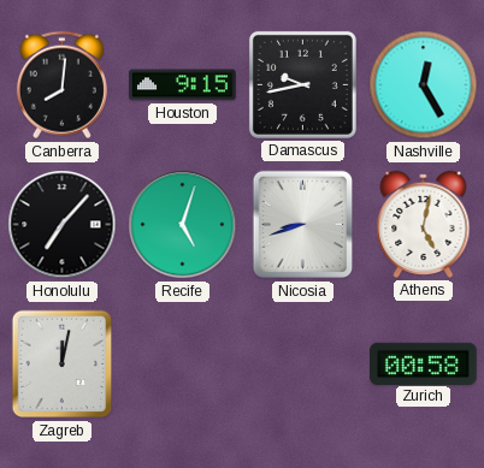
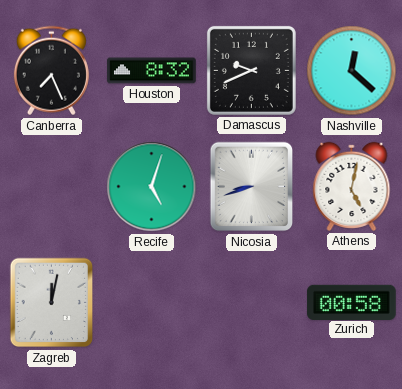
Canberra: 8:01 -> 7:26 (51, 71)
Houston: 9:15 -> 8:32 (152, 71)
Damascus: 9:43 -> 9:41 (251, 70)
Nashville: 12:25 -> 12:22 (352, 71)
Honolulu: 7:07 -> none (63, 225)
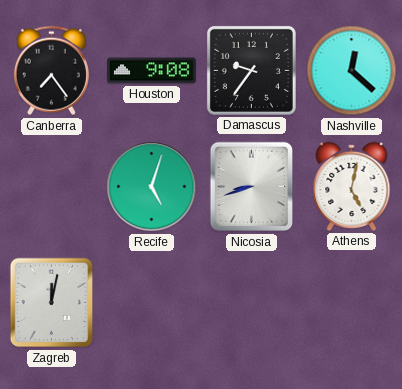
Canberra: 7:26 -> 7:24 (51, 71)
Houston: 8:32 -> 9:08 (152, 71)
Damascus: 9:41 -> 9:36 (251, 70)
Zurich: 00:58 -> none (352, 302)
